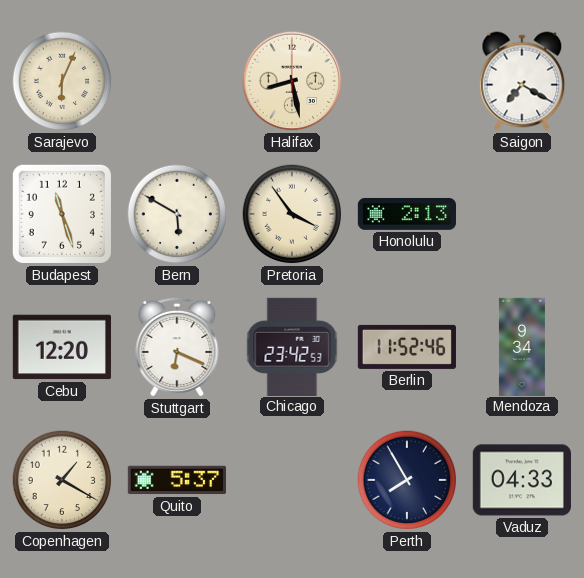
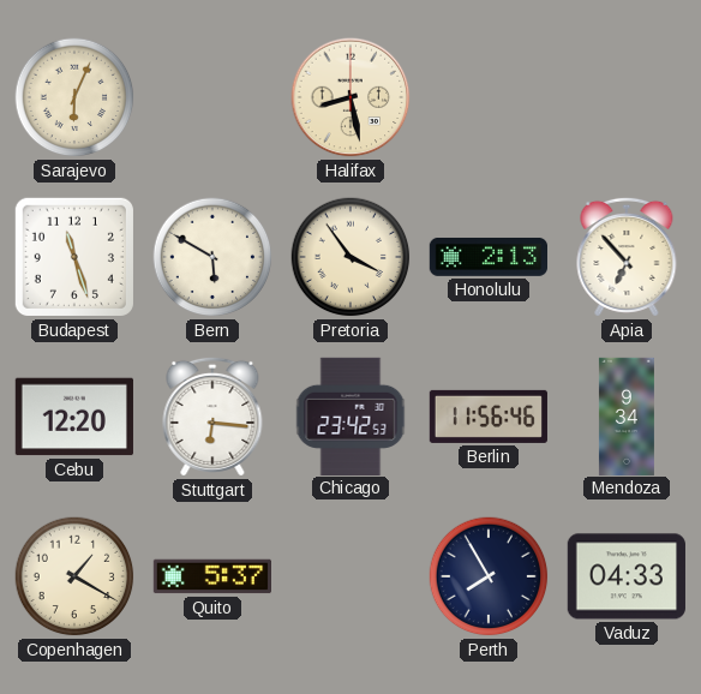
Saigon: 7:20 -> none (522, 81)
Apia: none -> 6:53 (627, 257)
Stuttgart: 6:19 -> 6:16 (212, 417)
Berlin: 11:52 -> 11:56 (487, 417)
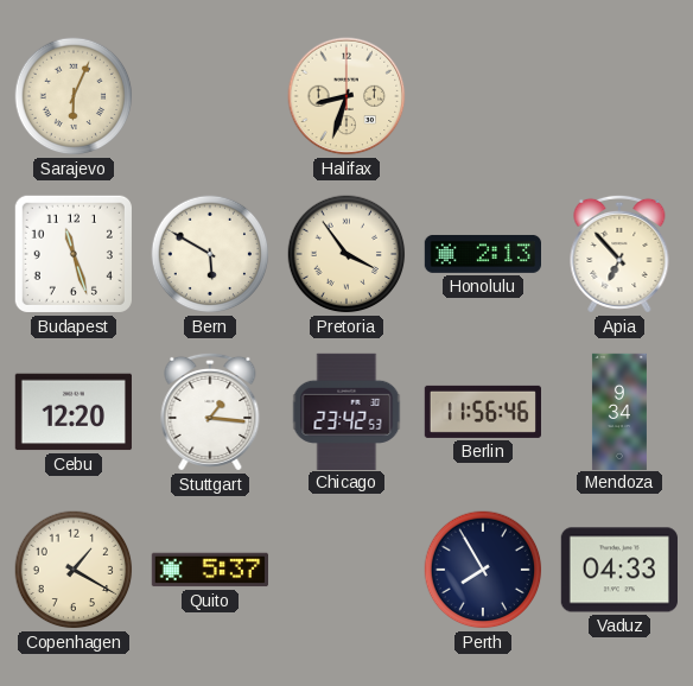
Halifax: 8:28 -> 8:33 (346, 96)
Stuttgart: 6:16 -> 1:16 (210, 412)
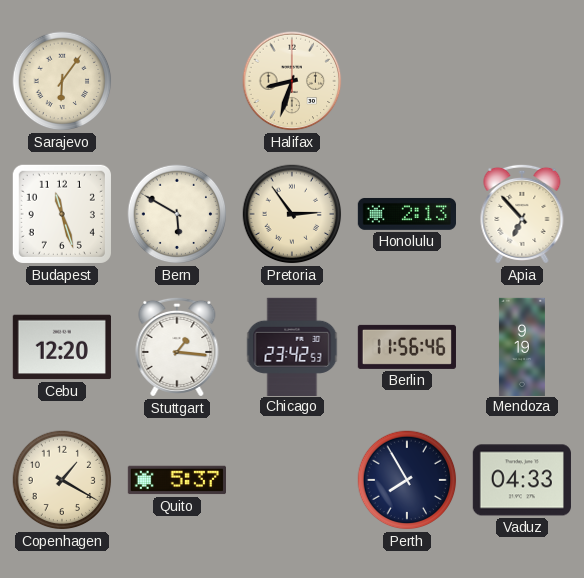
Sarajevo: 6:04 -> 6:06 (62, 81)
Pretoria: 3:54 -> 2:54 (292, 214)
Mendoza: 9:34 -> 9:19 (522, 346)
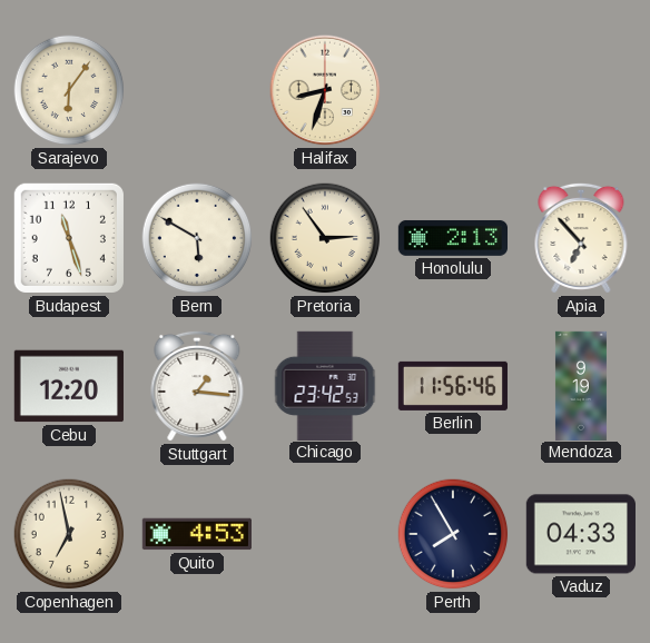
Copenhagen: 1:20 -> 6:58 (69, 534)
Quito: 5:37 -> 4:53 (196, 534)
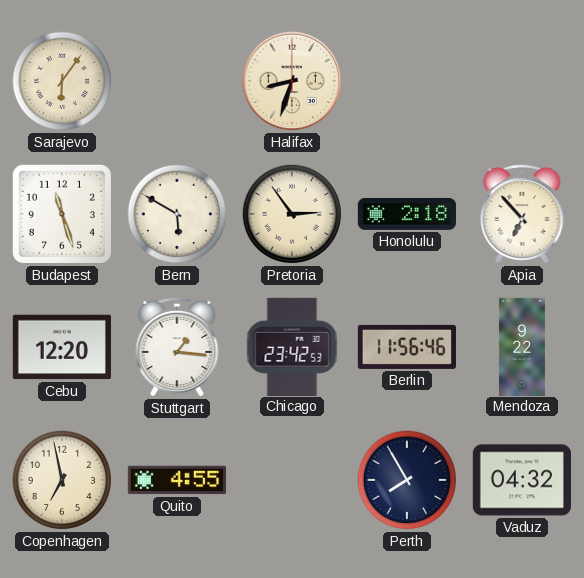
Honolulu: 2:13 -> 2:18 (406, 214)
Mendoza: 9:19 -> 9:22 (522, 346)
Quito: 4:53 -> 4:55 (176, 480)
Vaduz: 04:33 -> 04:32 (522, 480)
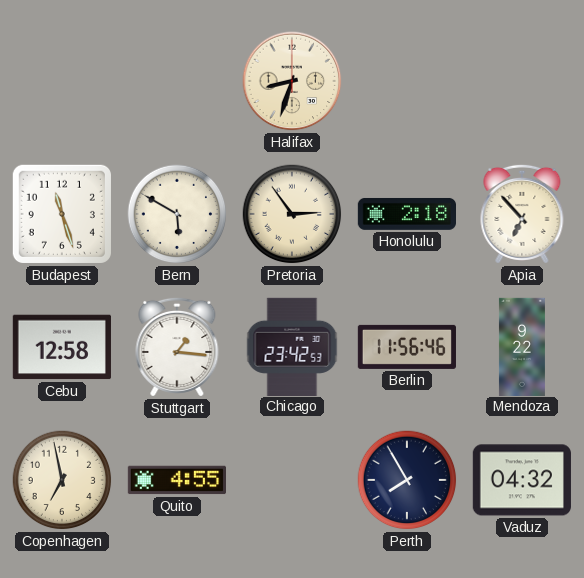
Sarajevo: 6:06 -> none (62, 81)
Cebu: 12:20 -> 12:58 (62, 347)
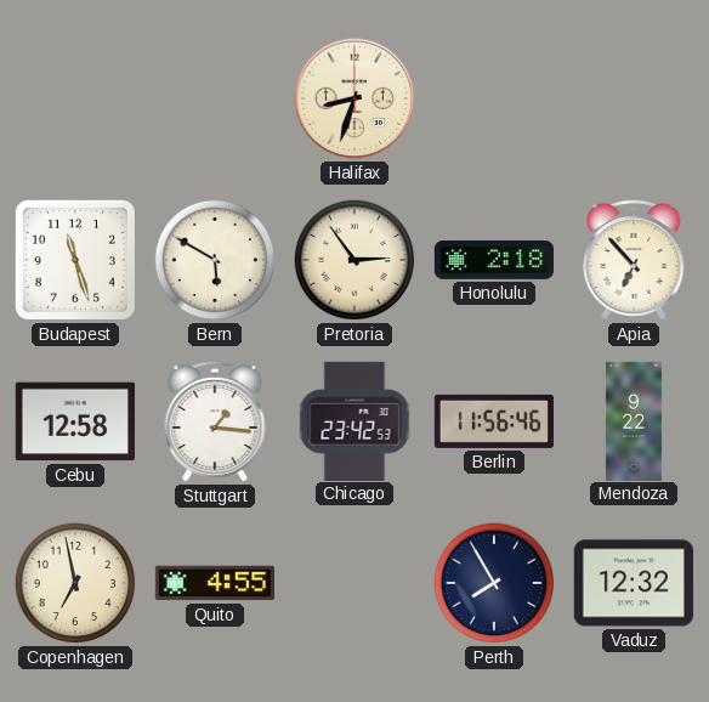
Vaduz: 04:32 -> 12:32 (634, 583)
